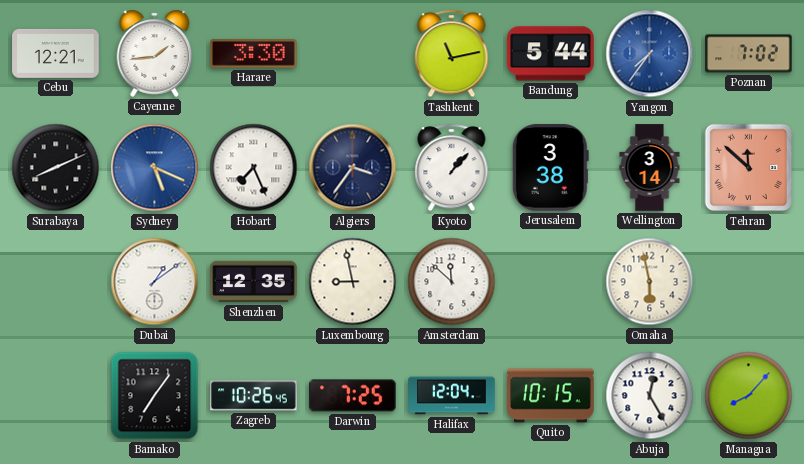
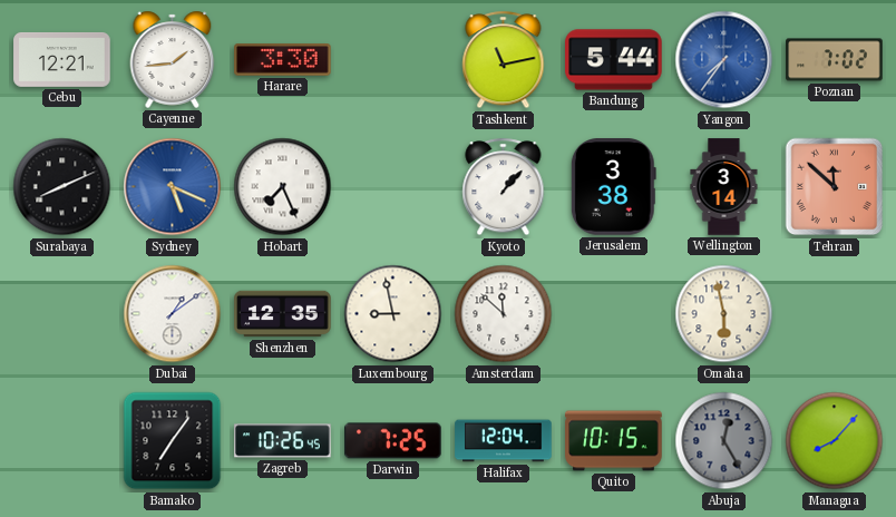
Algiers: 3:36 -> none (353, 168)
Abuja dial: white -> grey (724, 441)
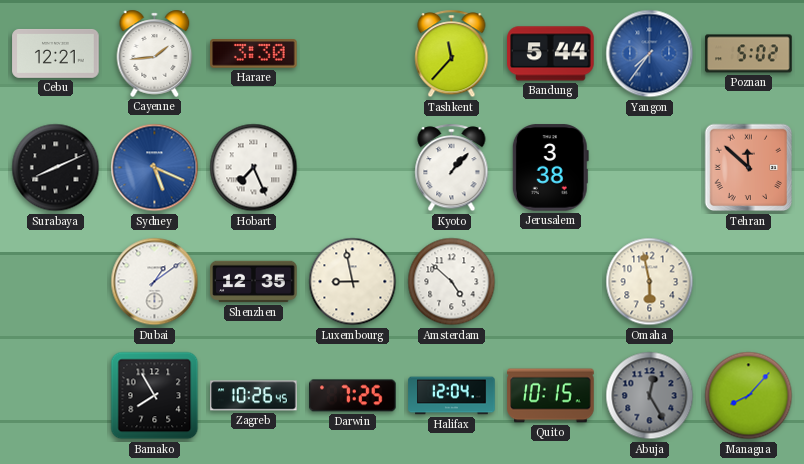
Tashkent: 11:13 -> 11:37 (452, 54)
Poznan: 7:02 -> 5:02 (749, 54)
Wellington: 3:14 -> none (724, 187)
Amsterdam: 11:52 -> 4:52 (452, 282)
Bamako: 7:06 -> 7:55 (155, 396)
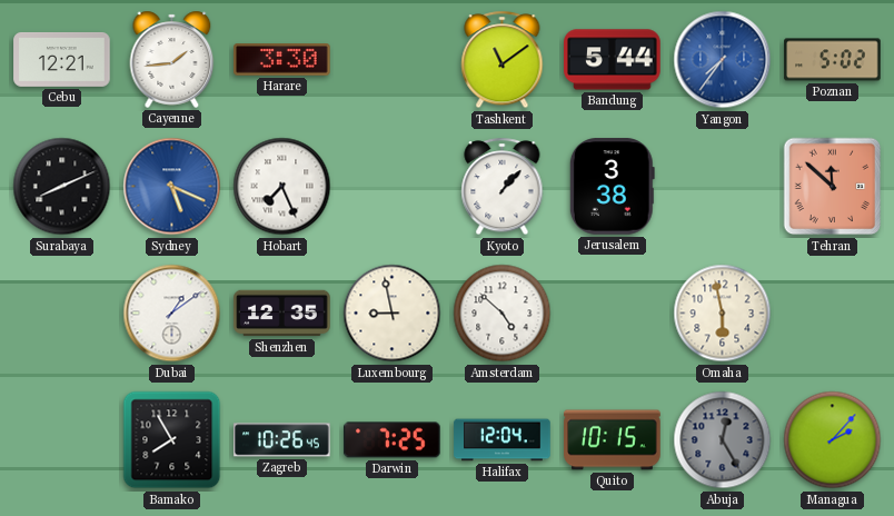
Tashkent: 11:37 -> 11:09 (503, 60)
Managua: 8:07 -> 2:07 (833, 440)
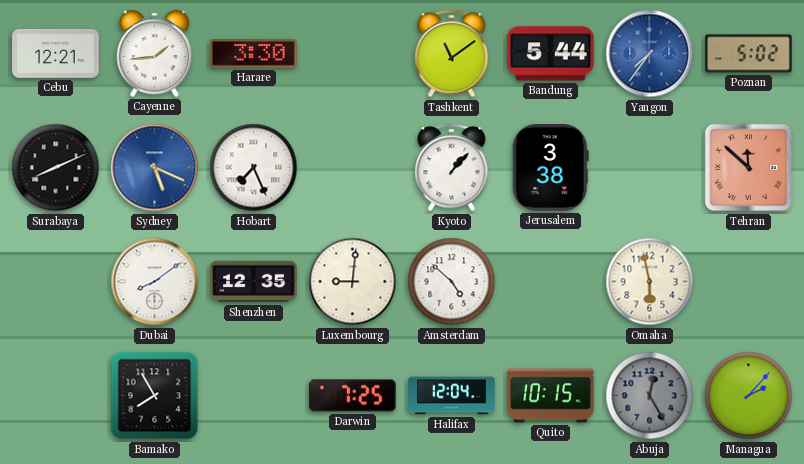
Dubai: 1:09 -> 8:09 (155, 282)
Luxembourg: 8:58 -> 9:01 (353, 282)
Zagreb: 10:26 -> none (282, 440)
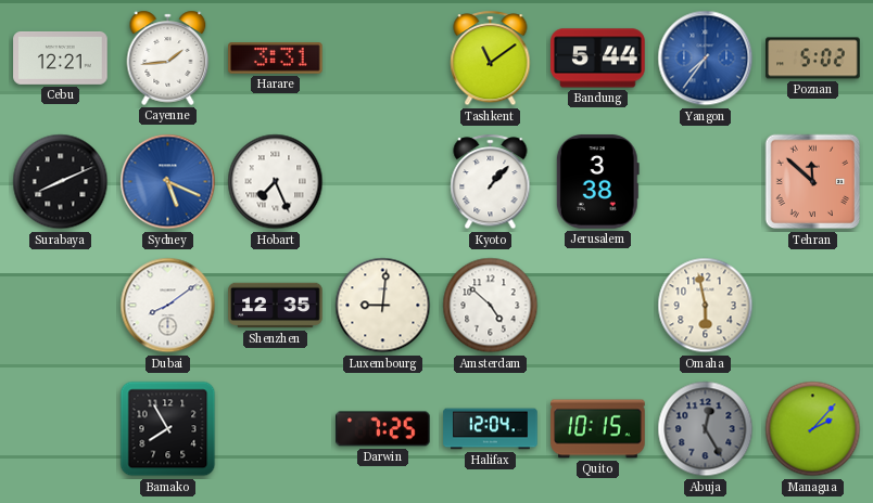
Harare: 3:30 -> 3:31 (276, 59)
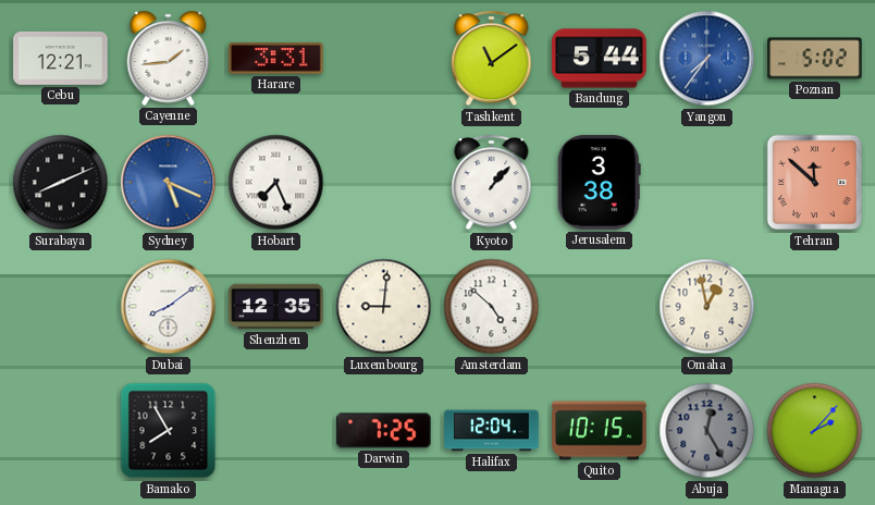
Omaha: 5:58 -> 12:58 (707, 307)
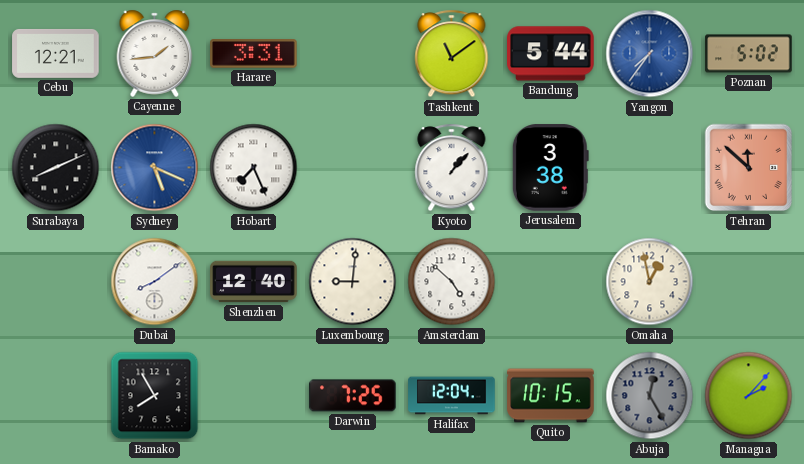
Shenzhen: 12:35 -> 12:40 (254, 282)
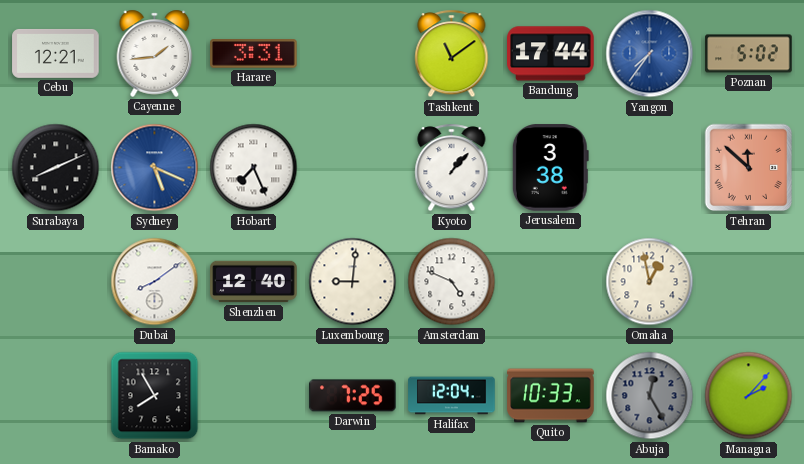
Bandung: 5:44 -> 17:44 (551, 54)
Amsterdam: 4:52 -> 4:49 (452, 282)
Quito: 10:15 -> 10:33 (551, 396)
